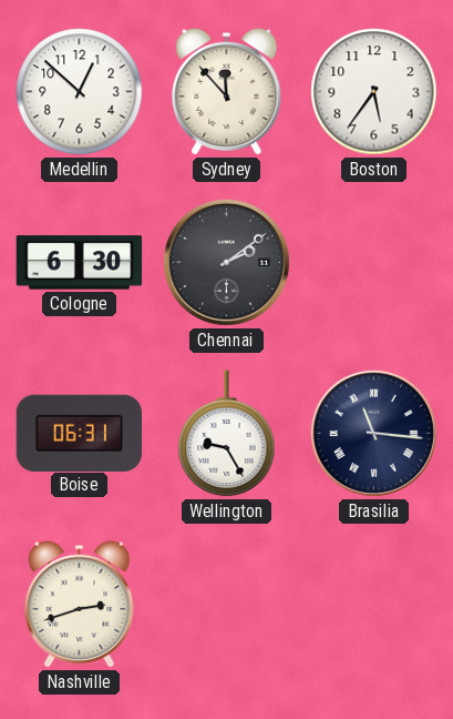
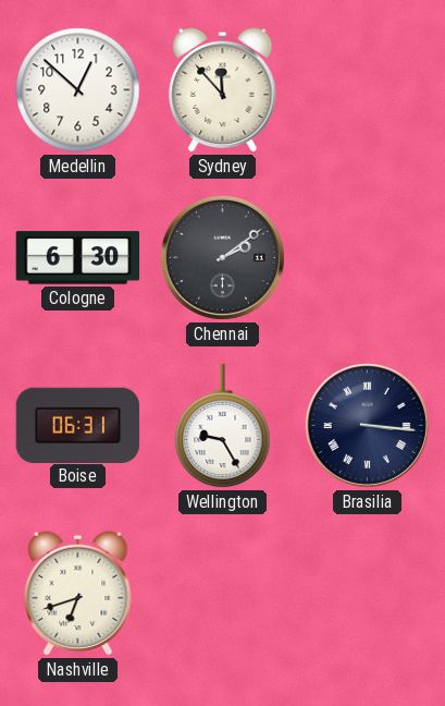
Boston: 5:36 -> none (374, 92)
Brasilia: 11:16 -> 3:16 (367, 425)
Nashville: 2:42 -> 6:42 (78, 593)
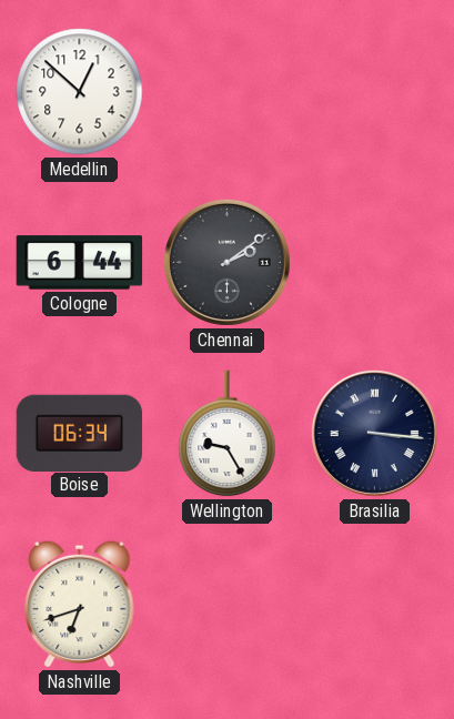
Sydney: 11:53 -> none (223, 89)
Cologne: 6:30 -> 6:44 (80, 263)
Boise: 06:31 -> 06:34 (80, 433)
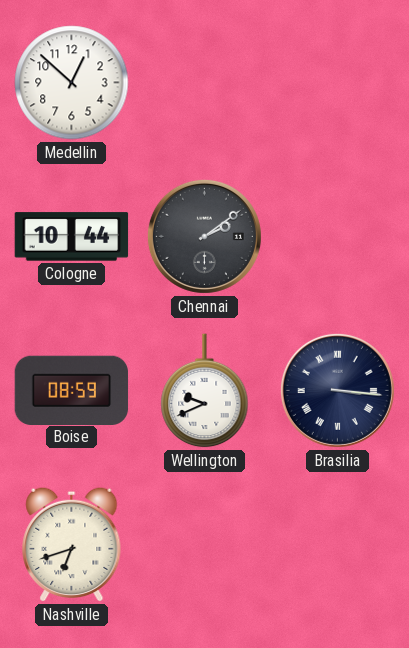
Cologne: 6:44 -> 10:44 (72, 237)
Boise: 06:34 -> 08:59 (72, 390)
Wellington: 9:25 -> 9:41 (205, 391)
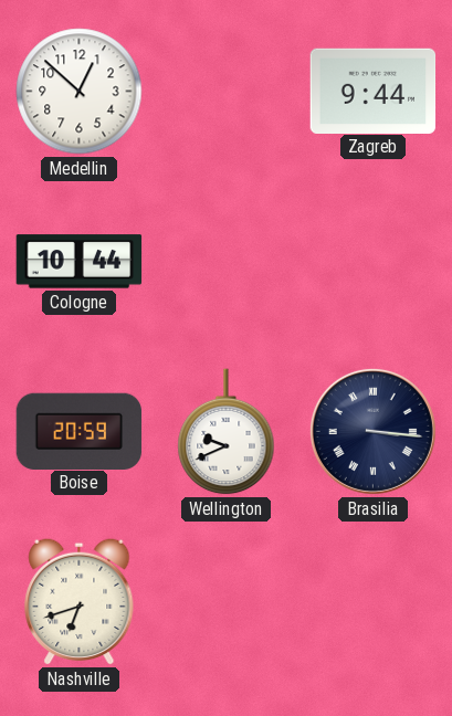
Zagreb: none -> 9:44 (374, 91)
Chennai: 2:09 -> none (204, 236)
Boise: 08:59 -> 20:59 (80, 431)
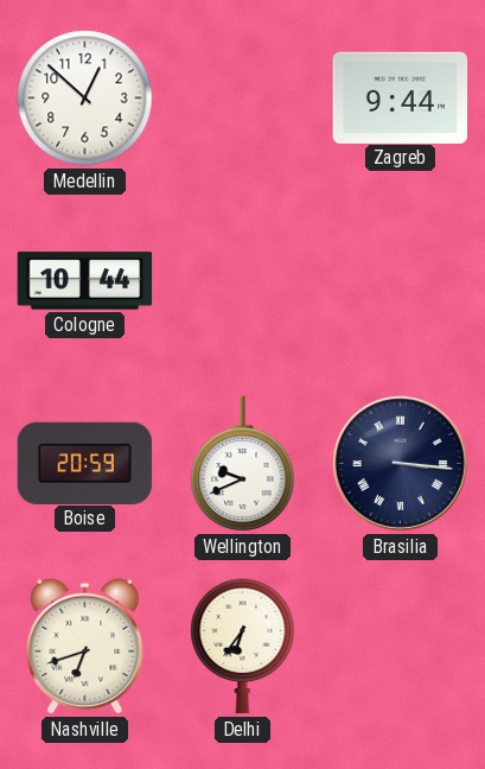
Delhi: none -> 6:36 (243, 647)
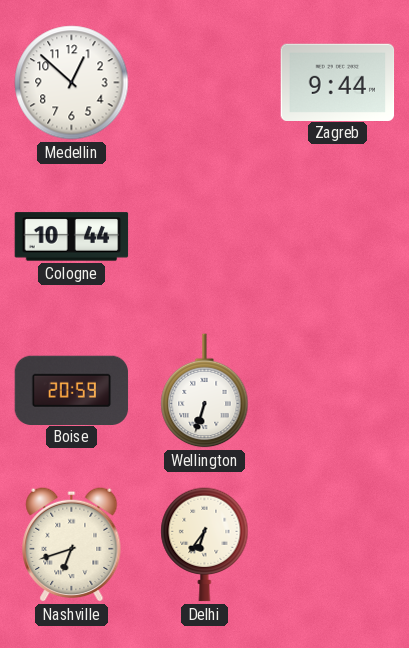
Wellington: 9:41 -> 6:33 (205, 391)
Brasilia: 3:16 -> none (400, 463)
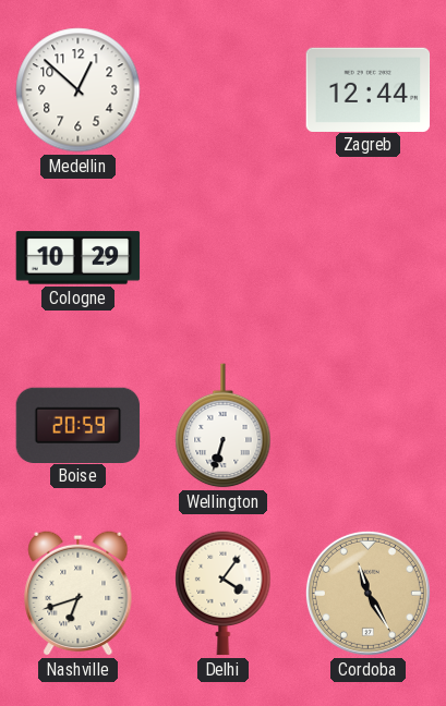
Zagreb: 9:44 -> 12:44 (369, 89)
Cologne: 10:44 -> 10:29 (79, 258)
Delhi: 6:36 -> 4:06 (224, 594)
Cordoba: none -> 11:25 (367, 593)
